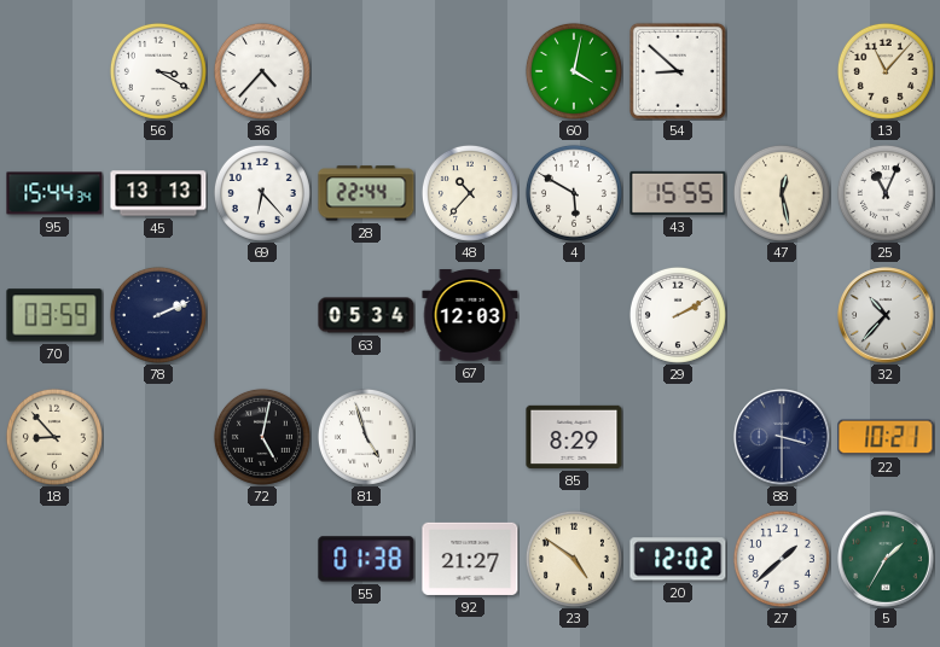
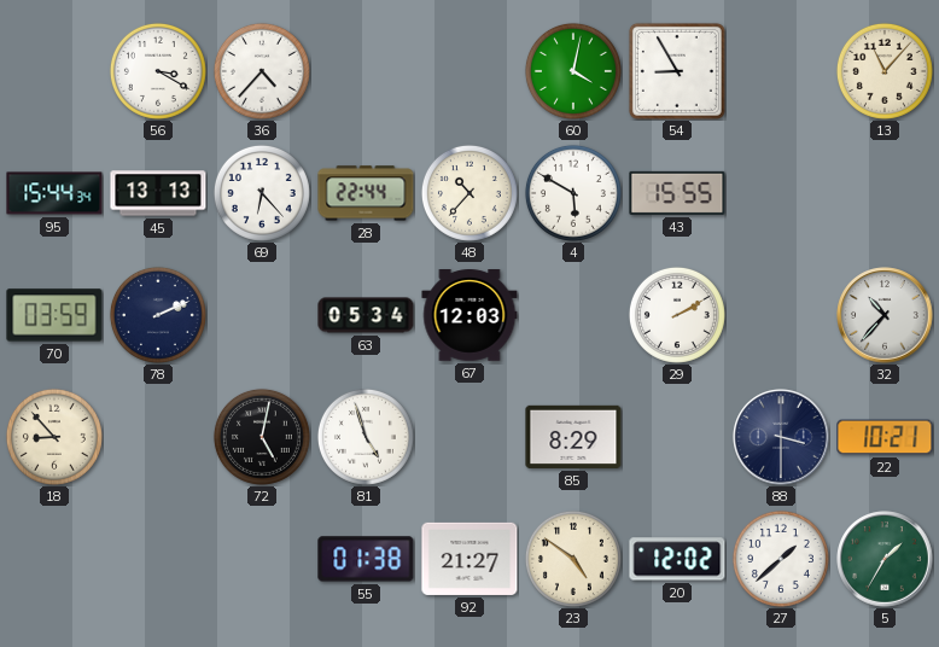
54: 8:52 -> 8:55 (677, 71)
47: 12:28 -> none (782, 193)
25: 11:04 -> none (886, 193)
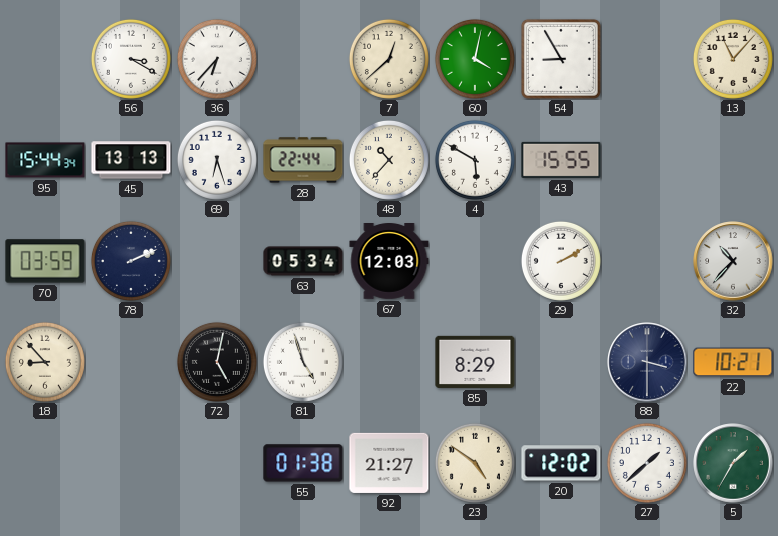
36: 4:37 -> 6:37 (217, 59)
7: none -> 12:38 (389, 59)
69: 6:23 -> 6:27 (217, 160)
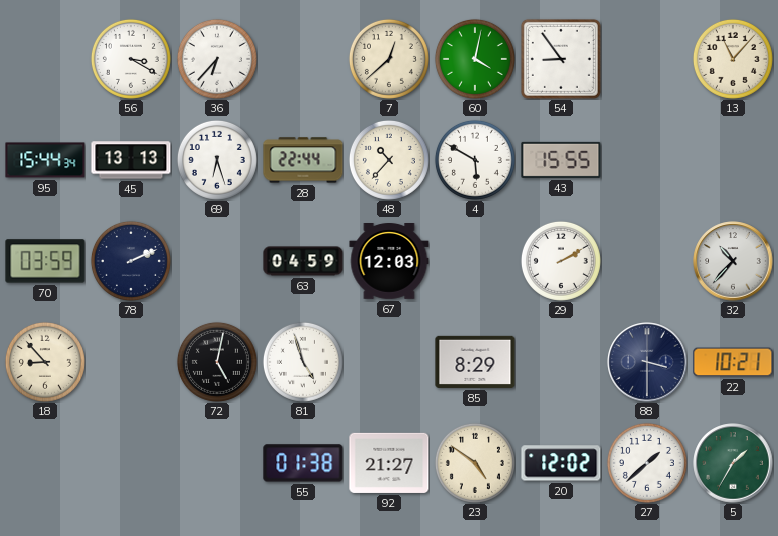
54: 8:55 -> 8:54 (561, 59)
63: 05:34 -> 04:59 (303, 261)
